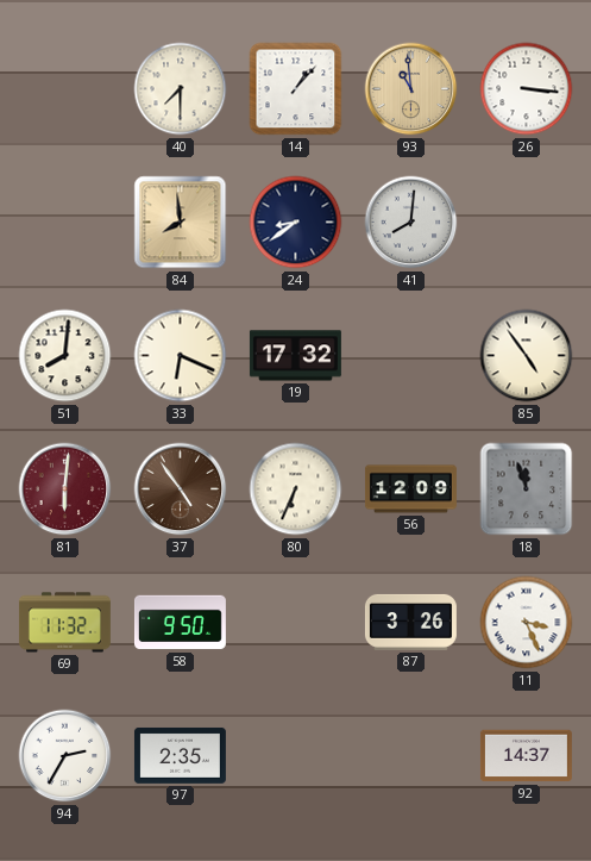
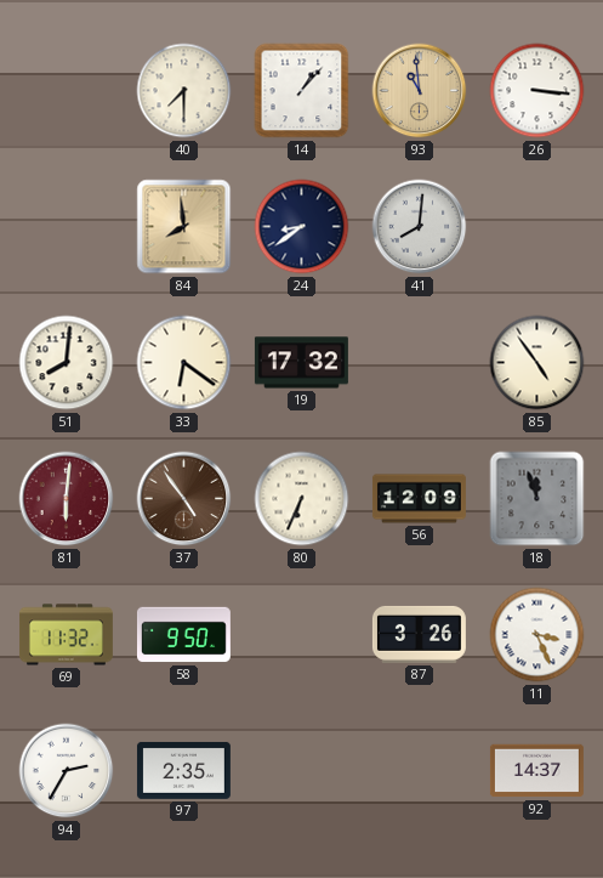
33: 6:19 -> 6:21 (184, 363)
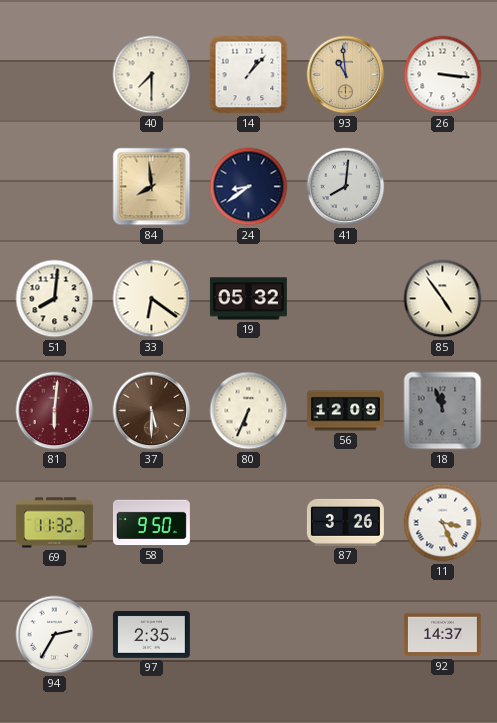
19: 17:32 -> 05:32 (248, 299)
37: 4:54 -> 5:30 (152, 411)
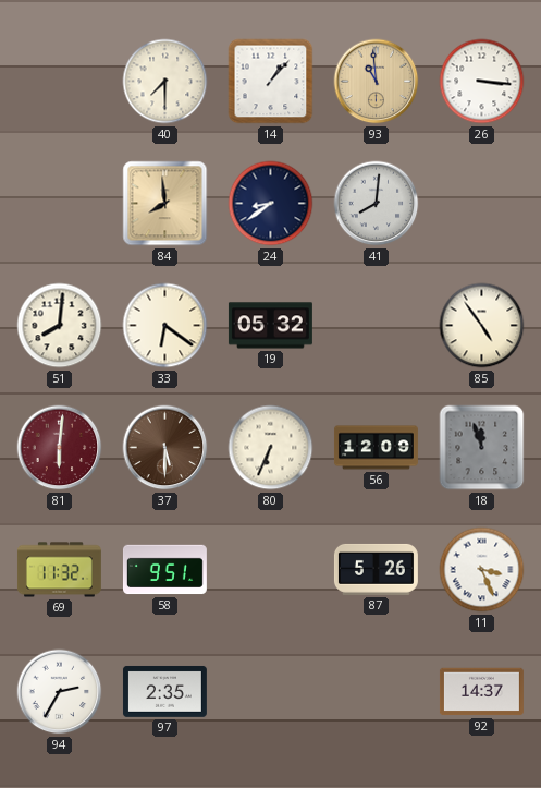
58: 9:50 -> 9:51 (164, 570)
87: 3:26 -> 5:26 (376, 569)
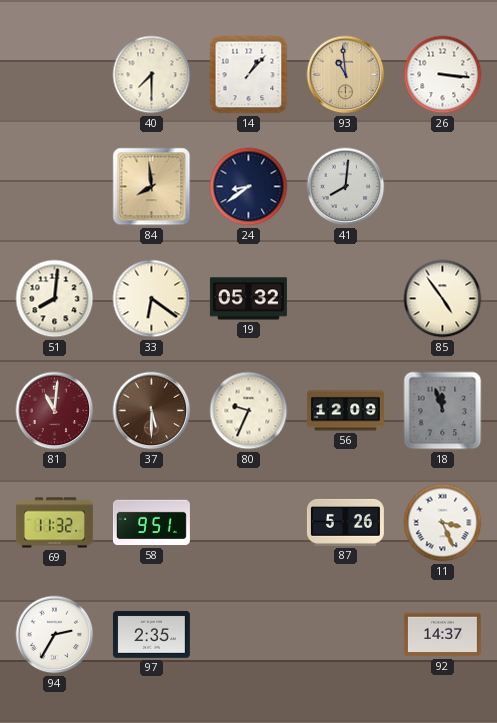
81: 6:01 -> 11:01 (55, 411)
80: 6:34 -> 9:34 (249, 411)
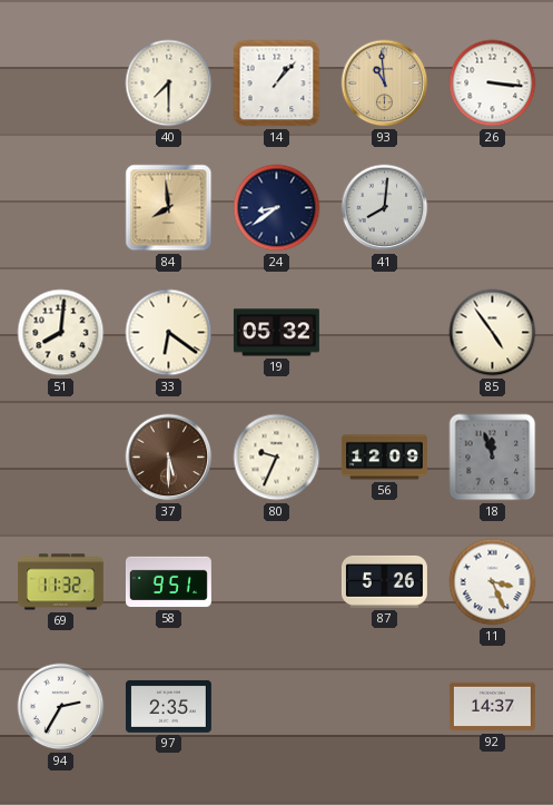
81: 11:01 -> none (55, 411)
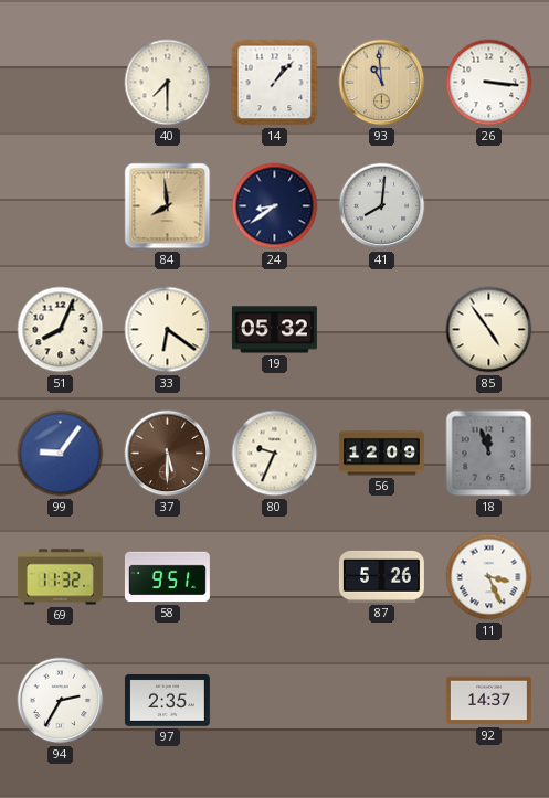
51: 8:01 -> 8:04 (61, 330)
99: none -> 9:06 (61, 454)
